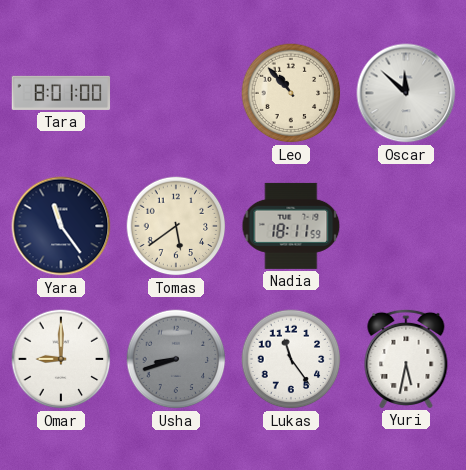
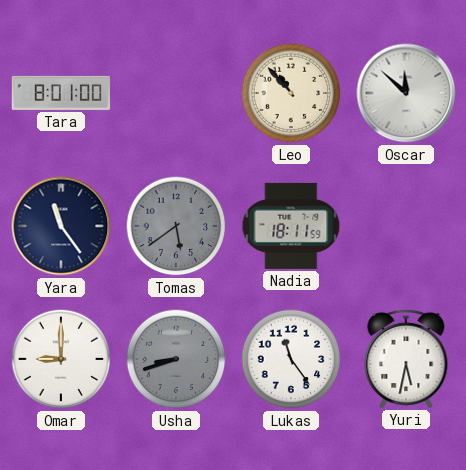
Tomas dial: cream -> grey (176, 226)
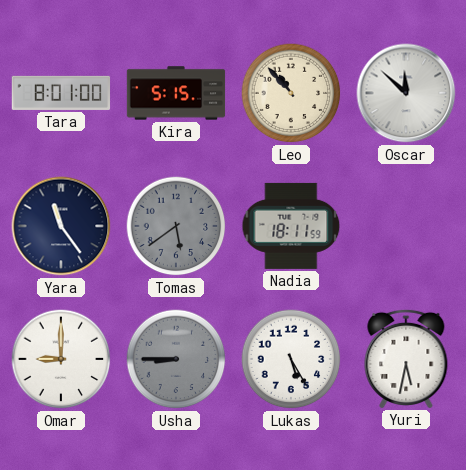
Kira: none -> 5:15 (176, 93)
Usha: 8:42 -> 8:45 (176, 359)
Lukas: 11:24 -> 5:25 (291, 359)
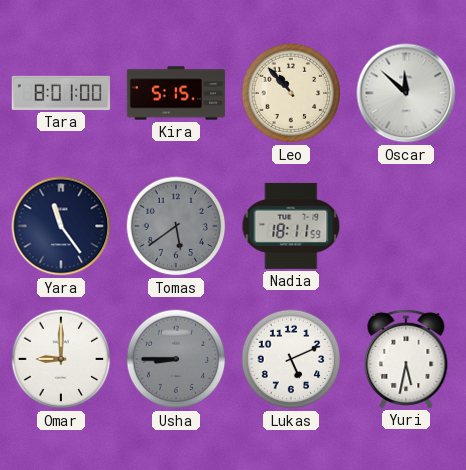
Lukas: 5:25 -> 5:11 (291, 359)
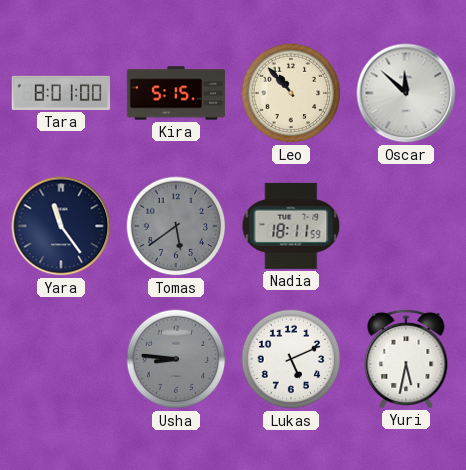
Omar: 9:00 -> none (61, 359)
Usha: 8:45 -> 8:46 (176, 359)
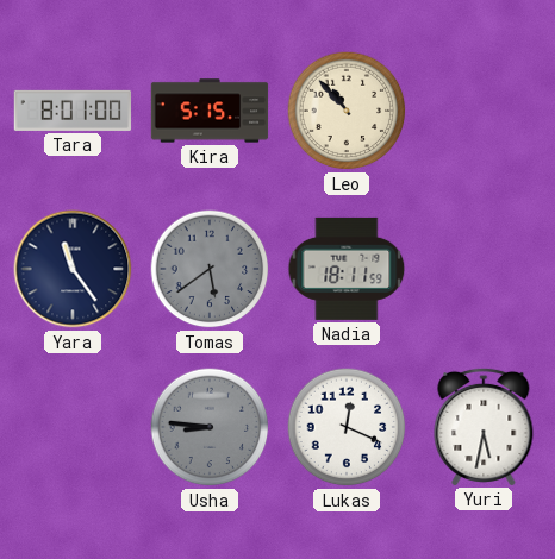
Oscar: 11:52 -> none (406, 93)
Lukas: 5:11 -> 12:19 (347, 427)
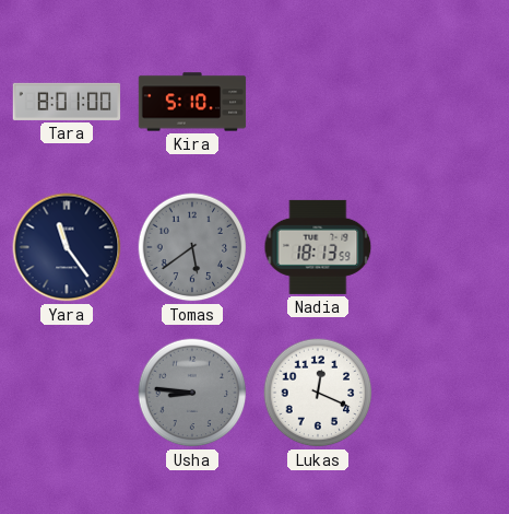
Kira: 5:15 -> 5:10 (192, 102)
Leo: 10:53 -> none (347, 111)
Nadia: 18:11 -> 18:13 (318, 247)
Yuri: 5:32 -> none (484, 426)
